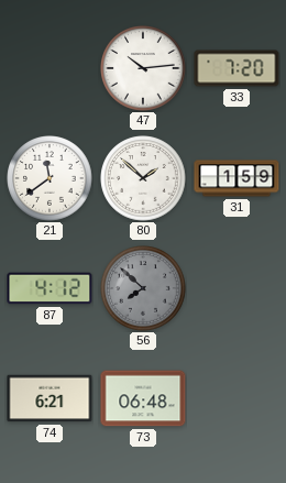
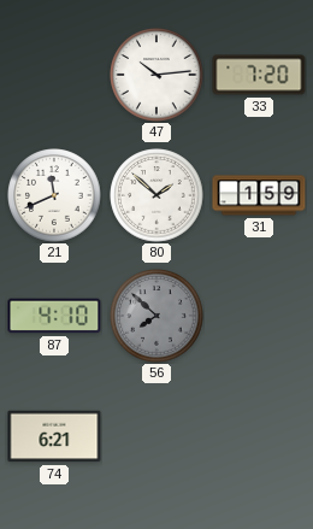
21: 11:39 -> 11:41 (54, 195)
87: 4:12 -> 4:10 (54, 316)
73: 06:48 -> none (143, 398)
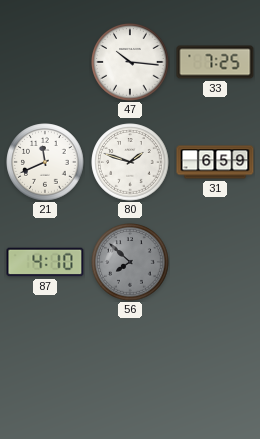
47: 10:14 -> 10:16 (130, 62)
33: 7:20 -> 7:25 (215, 62)
80: 1:52 -> 1:48 (130, 162)
31: 1:59 -> 6:59 (215, 162)
74: 6:21 -> none (54, 436)
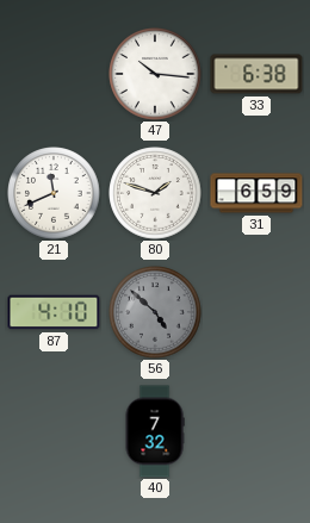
33: 7:25 -> 6:38 (256, 74)
56: 7:52 -> 4:52 (155, 312)
40: none -> 7:32 (155, 431)
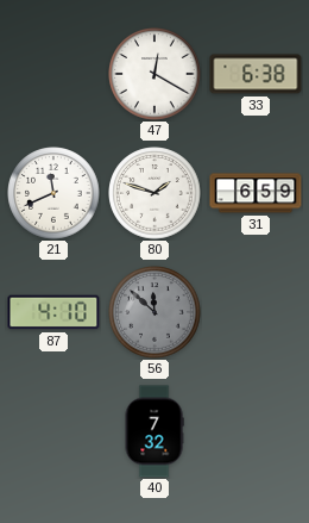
47: 10:16 -> 12:20 (154, 74)
56: 4:52 -> 11:52 (154, 312)
